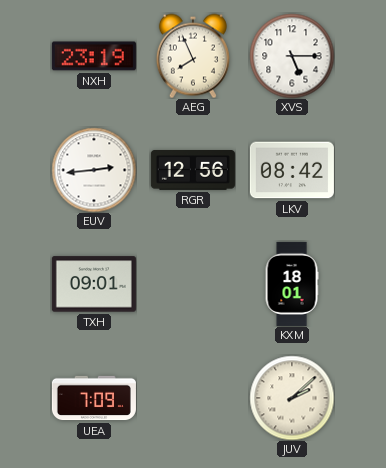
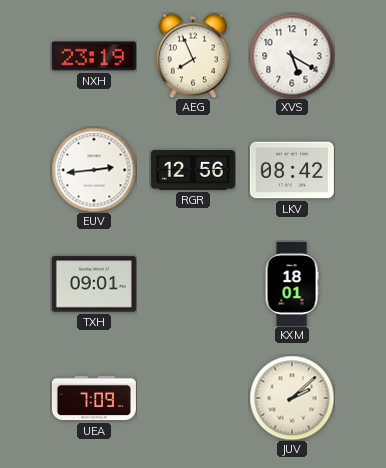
XVS: 5:15 -> 5:20 (292, 56)
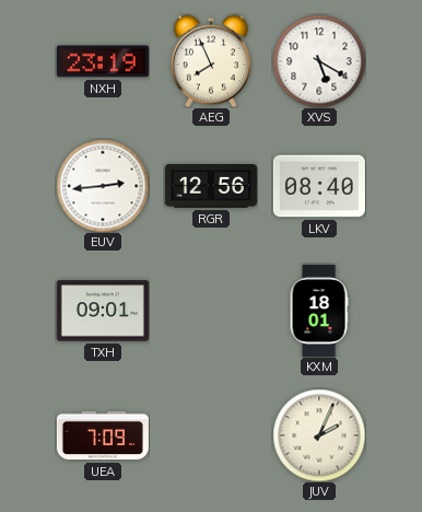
LKV: 08:42 -> 08:40 (319, 186)
JUV: 2:08 -> 2:04 (319, 435)
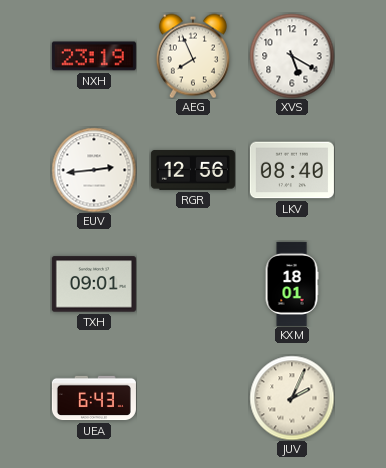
UEA: 7:09 -> 6:43 (94, 398)
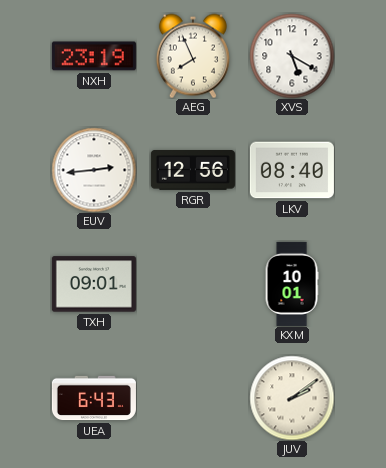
KXM: 18:01 -> 10:01 (292, 284)
JUV: 2:04 -> 2:09 (292, 398)
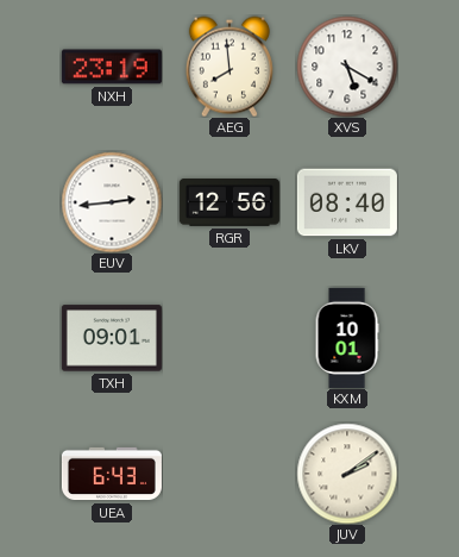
AEG: 7:56 -> 7:59 (229, 67)
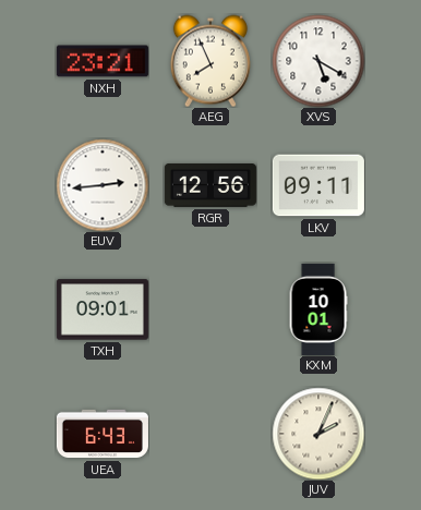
NXH: 23:19 -> 23:21 (103, 61)
AEG: 7:59 -> 7:56 (211, 61)
LKV: 08:40 -> 09:11 (318, 185)
JUV: 2:09 -> 2:04 (318, 434)
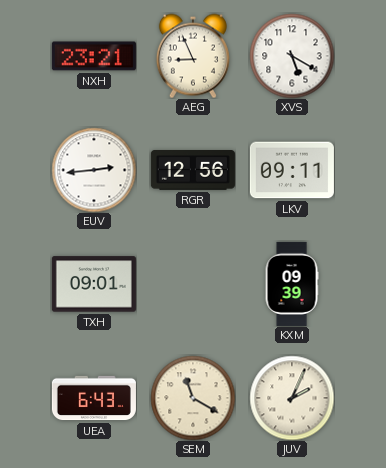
AEG: 7:56 -> 8:56 (193, 56)
KXM: 10:01 -> 09:39 (292, 284)
SEM: none -> 11:20 (193, 398)
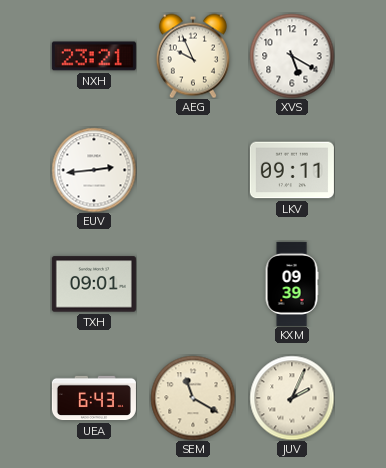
AEG: 8:56 -> 9:56 (193, 56)
RGR: 12:56 -> none (193, 171)
